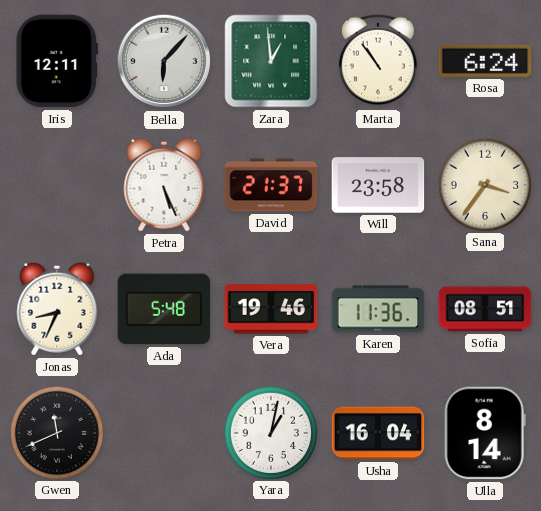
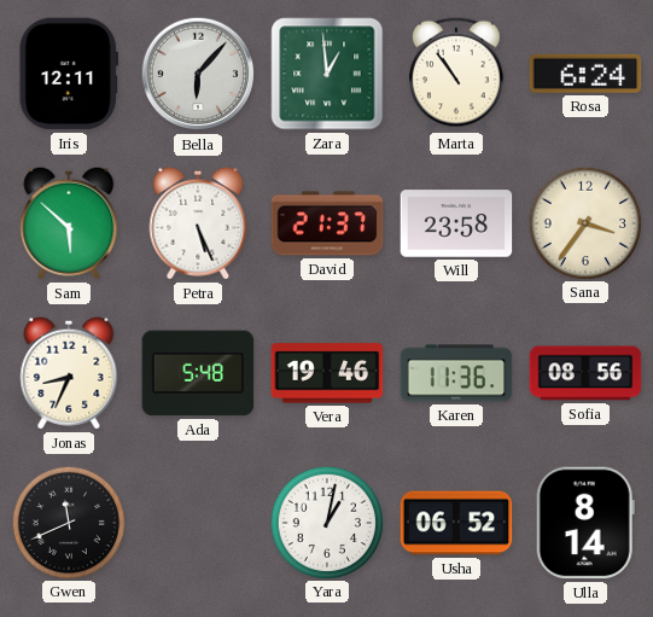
Sam: none -> 5:52 (69, 223)
Sofia: 08:51 -> 08:56 (585, 373)
Usha: 16:04 -> 06:52 (456, 523)
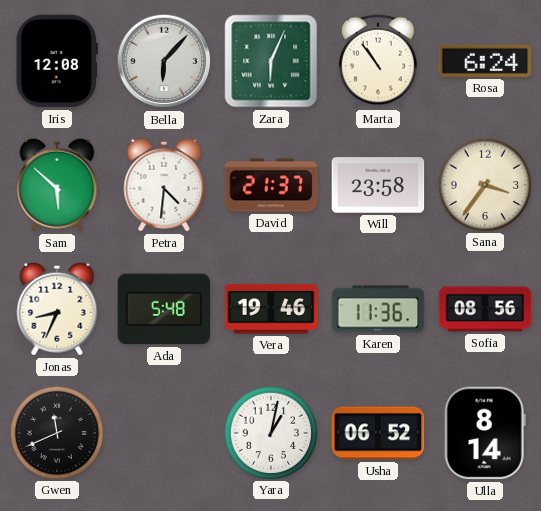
Iris: 12:11 -> 12:08 (57, 61)
Zara: 12:59 -> 6:04 (271, 61)
Petra: 5:26 -> 4:31 (164, 185)
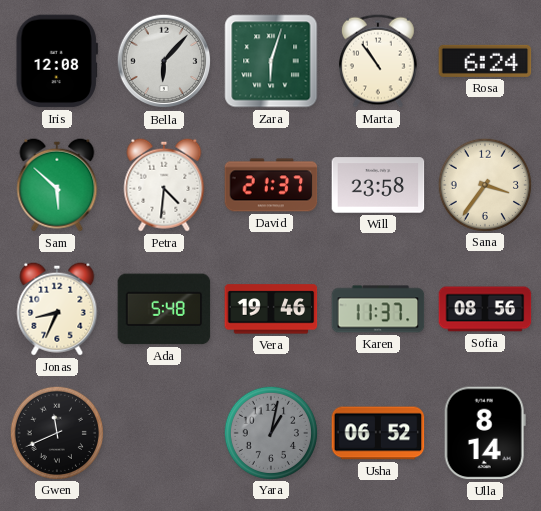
Zara: 6:04 -> 6:03 (271, 61)
Karen: 11:36 -> 11:37 (378, 309)
Yara dial: white -> grey (270, 432)
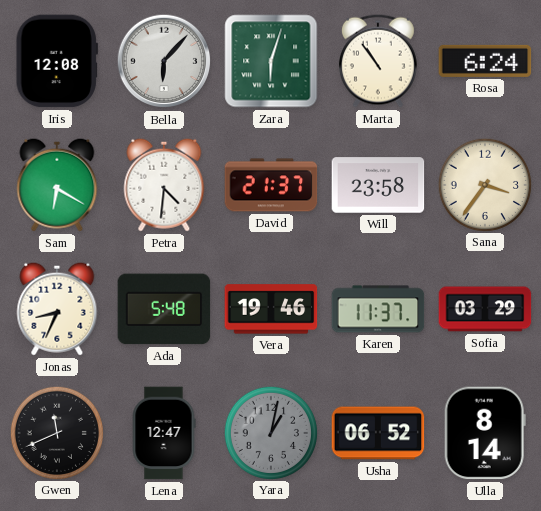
Sam: 5:52 -> 6:20 (57, 185)
Sofia: 08:56 -> 03:29 (485, 309)
Lena: none -> 12:47 (164, 433)
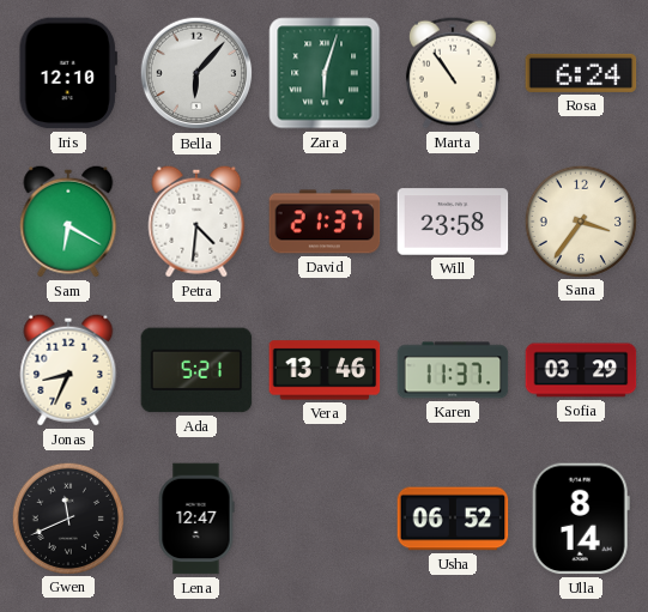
Iris: 12:08 -> 12:10 (68, 73)
Ada: 5:48 -> 5:21 (196, 370)
Vera: 19:46 -> 13:46 (325, 370)
Yara: 1:02 -> none (270, 432)
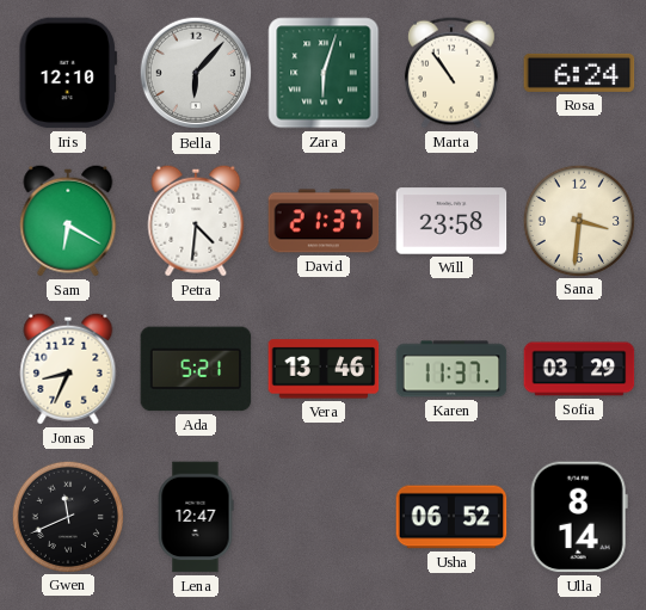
Sana: 3:36 -> 3:31 (578, 220)
